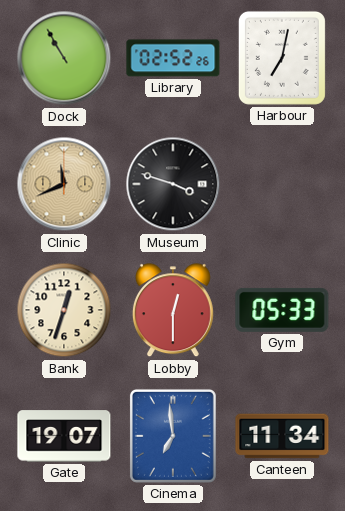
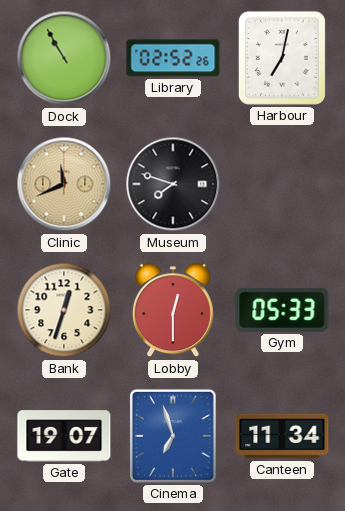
Museum: 3:48 -> 7:48 (173, 184)
Cinema: 6:59 -> 6:57 (173, 436)
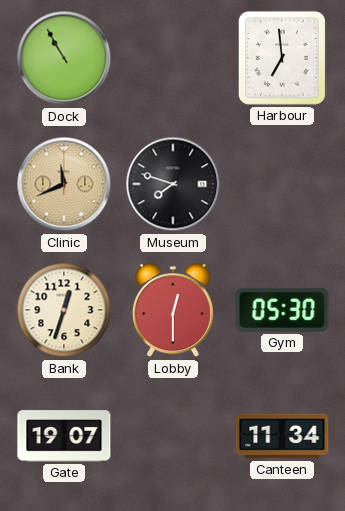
Library: 02:52 -> none (173, 58)
Harbour: 7:02 -> 6:59 (282, 58)
Gym: 05:33 -> 05:30 (282, 310)
Cinema: 6:57 -> none (173, 436)
